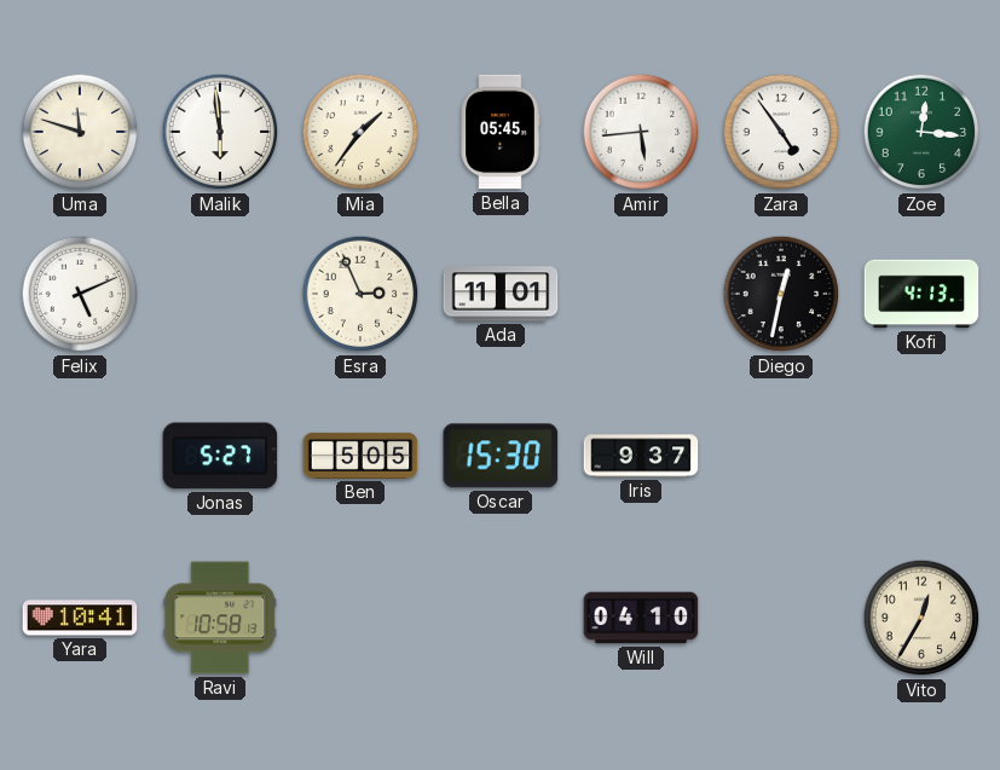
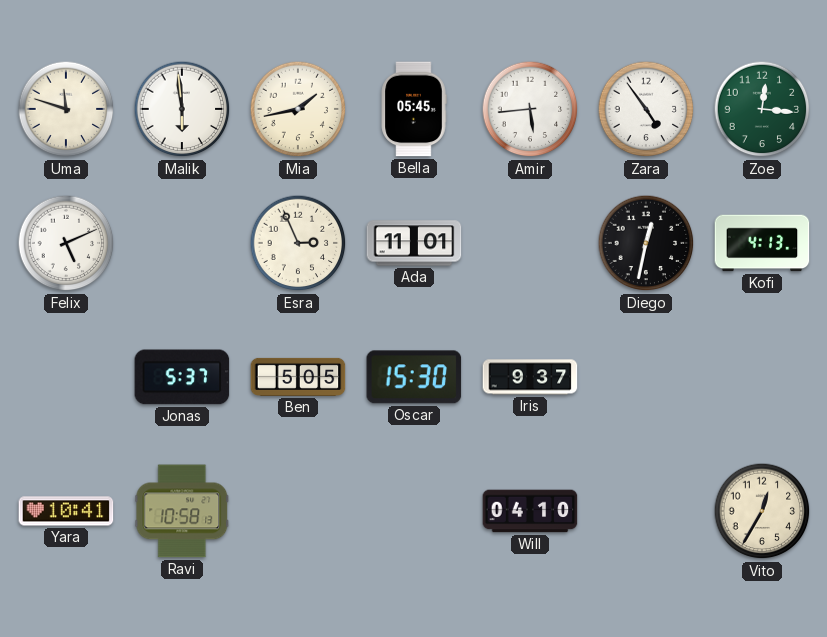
Mia: 1:36 -> 1:43 (298, 109)
Jonas: 5:27 -> 5:37 (182, 377)
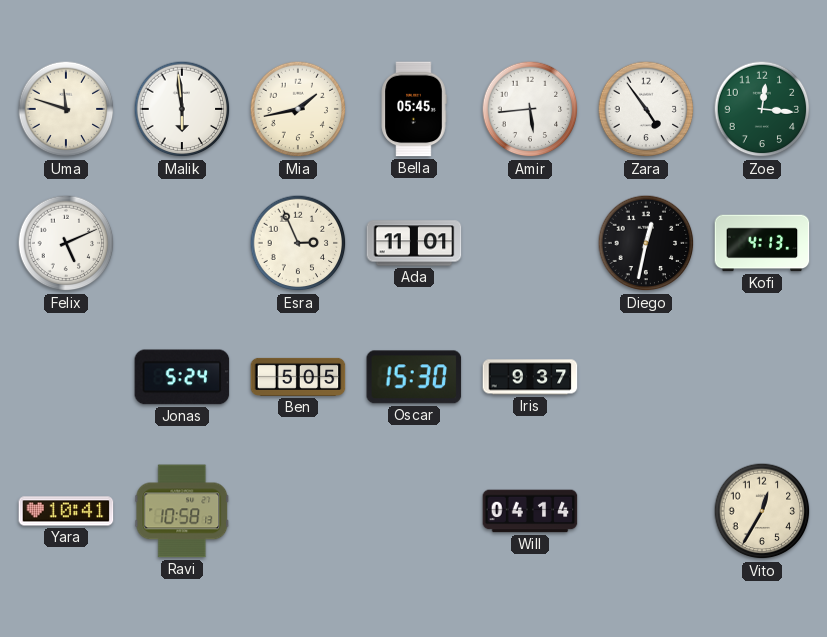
Jonas: 5:37 -> 5:24 (182, 377)
Will: 04:10 -> 04:14 (530, 511)
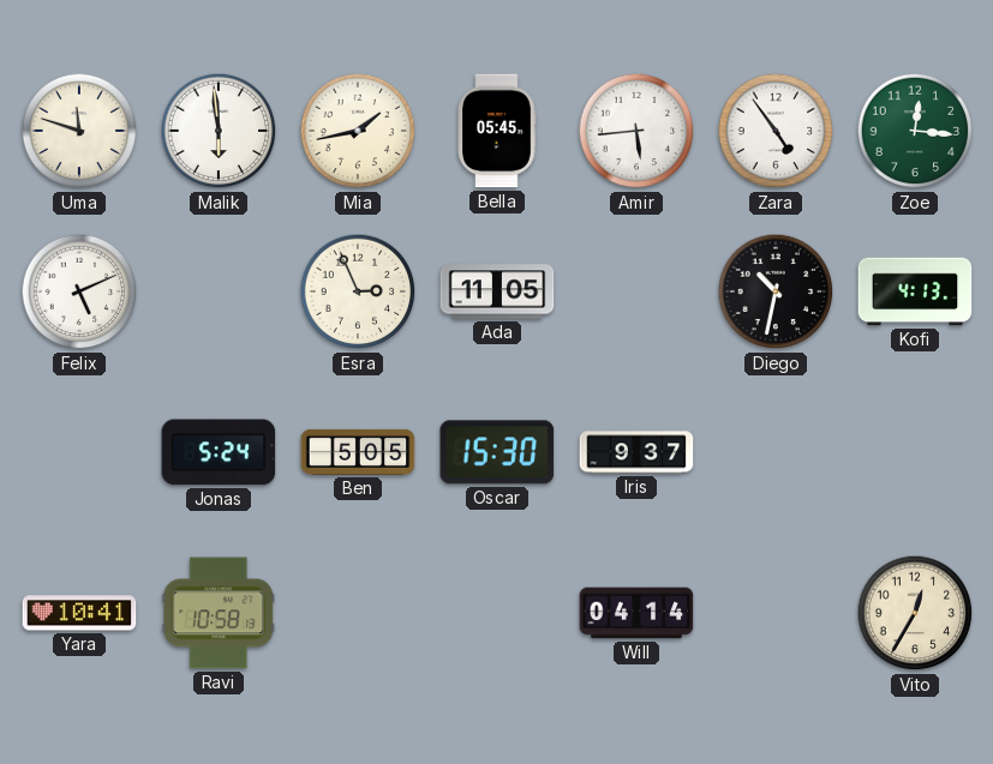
Ada: 11:01 -> 11:05 (497, 291)
Diego: 12:32 -> 10:32 (776, 291)
